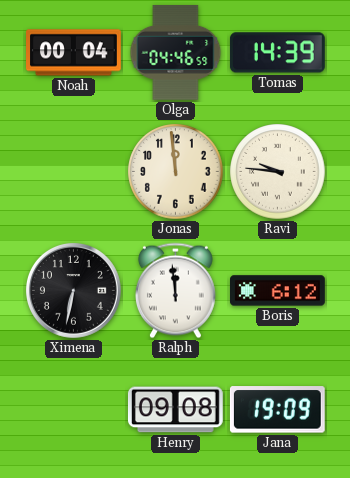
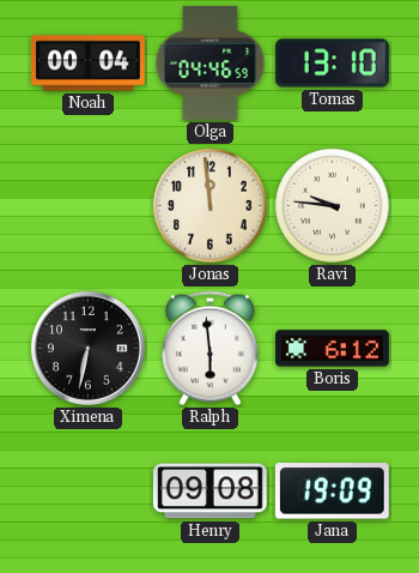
Tomas: 14:39 -> 13:10 (332, 64)
Ralph: 11:59 -> 5:59 (209, 349)
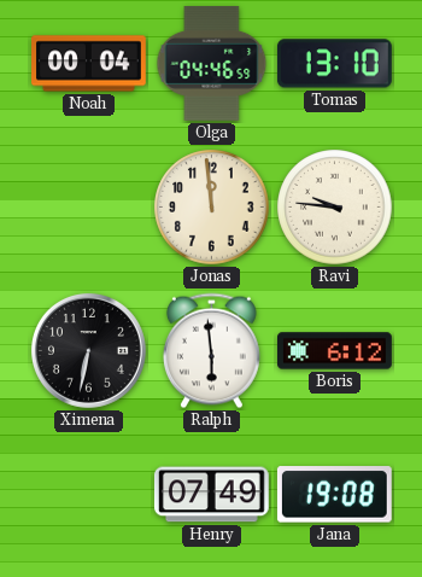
Henry: 09:08 -> 07:49 (211, 495)
Jana: 19:09 -> 19:08 (334, 495)
